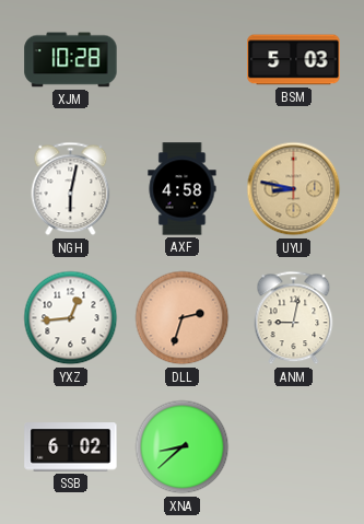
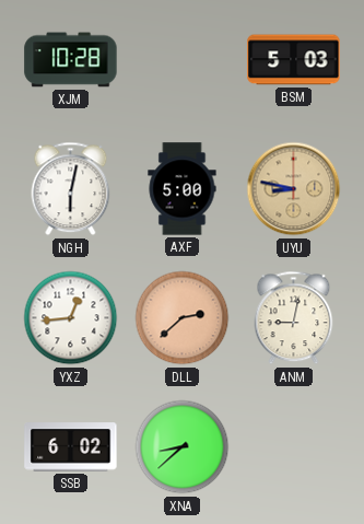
AXF: 4:58 -> 5:00 (183, 189)
DLL: 2:33 -> 2:38 (183, 318)
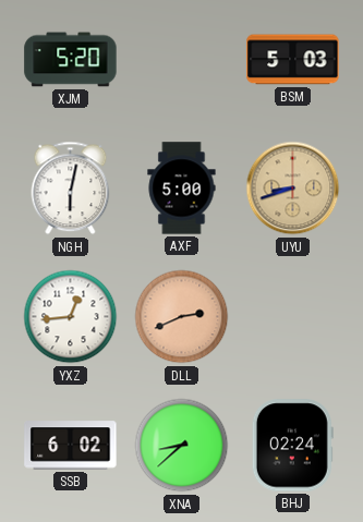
XJM: 10:28 -> 5:20 (71, 60)
UYU: 8:47 -> 8:42 (293, 189)
DLL: 2:38 -> 2:41 (182, 317)
ANM: 9:02 -> none (294, 318)
BHJ: none -> 02:24 (292, 446)
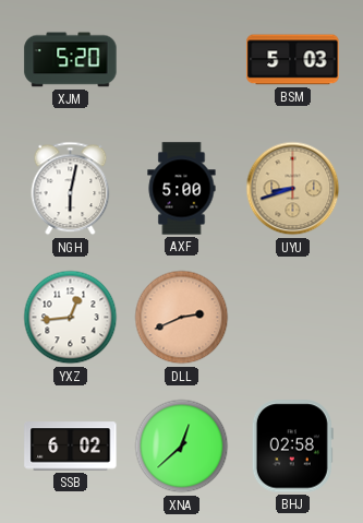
XNA: 8:38 -> 12:38 (182, 447)
BHJ: 02:24 -> 02:58 (292, 447)
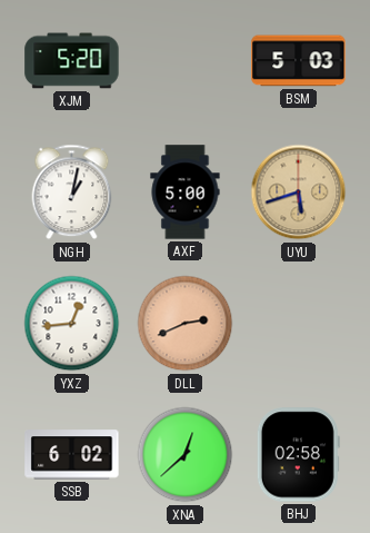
NGH: 6:02 -> 1:02 (72, 193)
UYU: 8:42 -> 5:42 (299, 193)
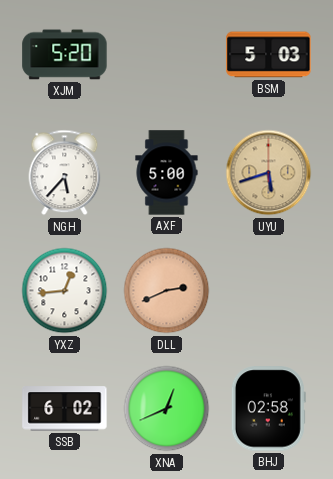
NGH: 1:02 -> 5:37 (65, 173)
XNA: 12:38 -> 12:41 (167, 409)
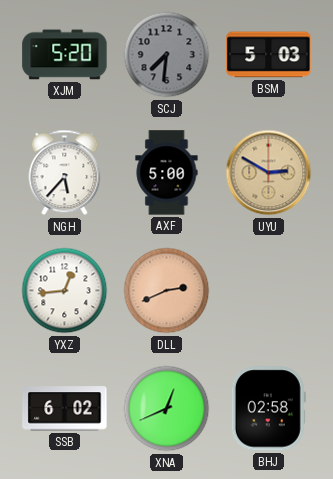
SCJ: none -> 7:31 (167, 55)
UYU: 5:42 -> 2:50 (269, 173)
